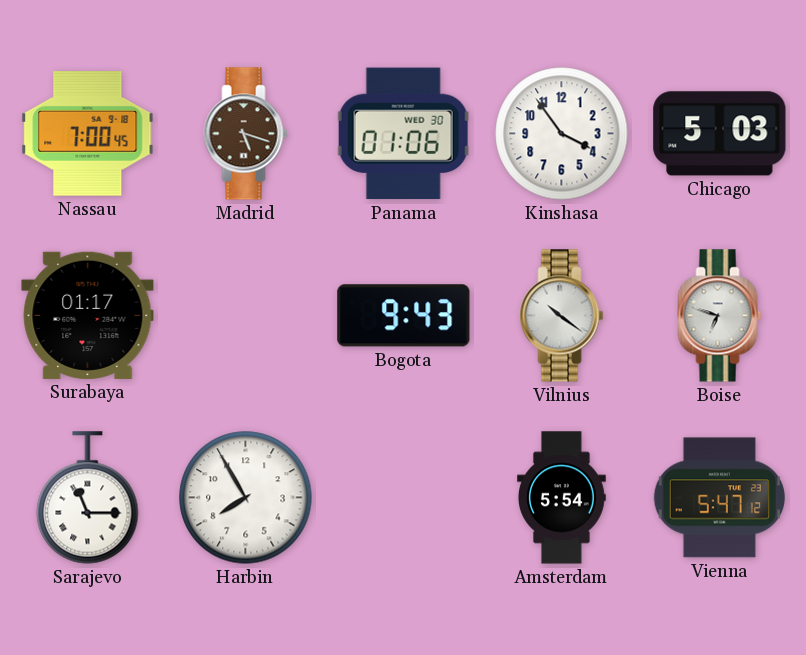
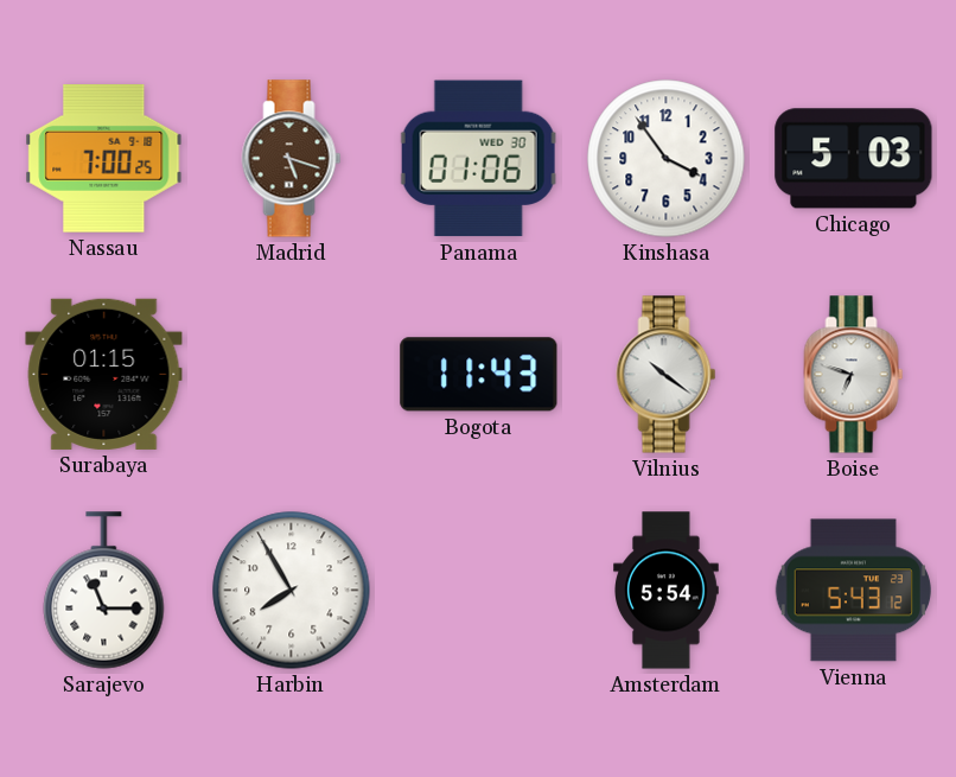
Nassau: 7:00:45 -> 7:00:25 (104, 159)
Surabaya: 01:17 -> 01:15 (104, 374)
Bogota: 9:43 -> 11:43 (479, 375)
Vienna: 5:47 -> 5:43 (853, 591)
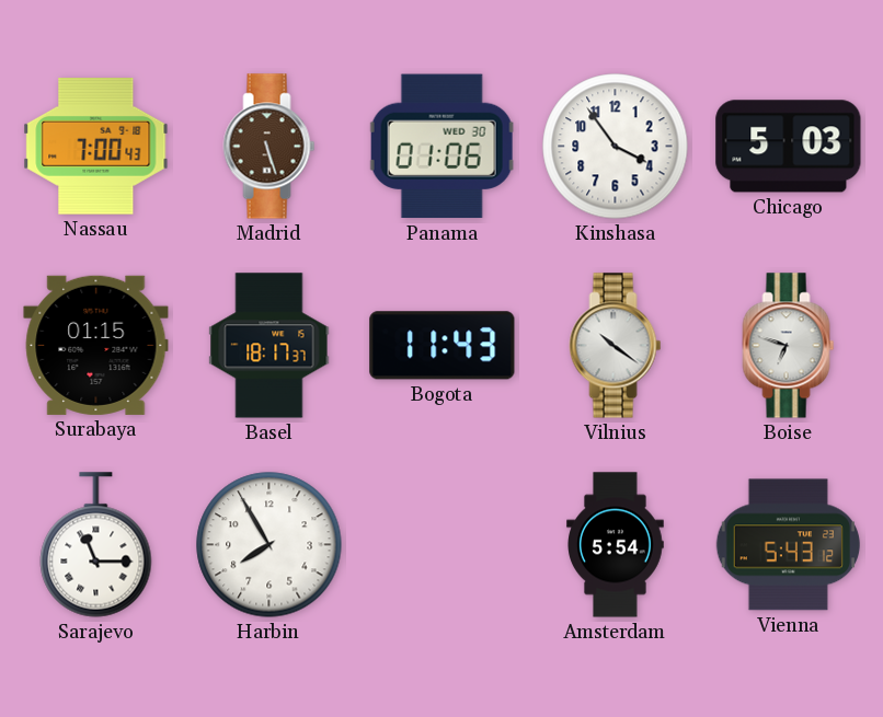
Nassau: 7:00:25 -> 7:00:43 (96, 147)
Madrid: 5:18 -> 5:27 (270, 147)
Basel: none -> 18:17 (270, 346)
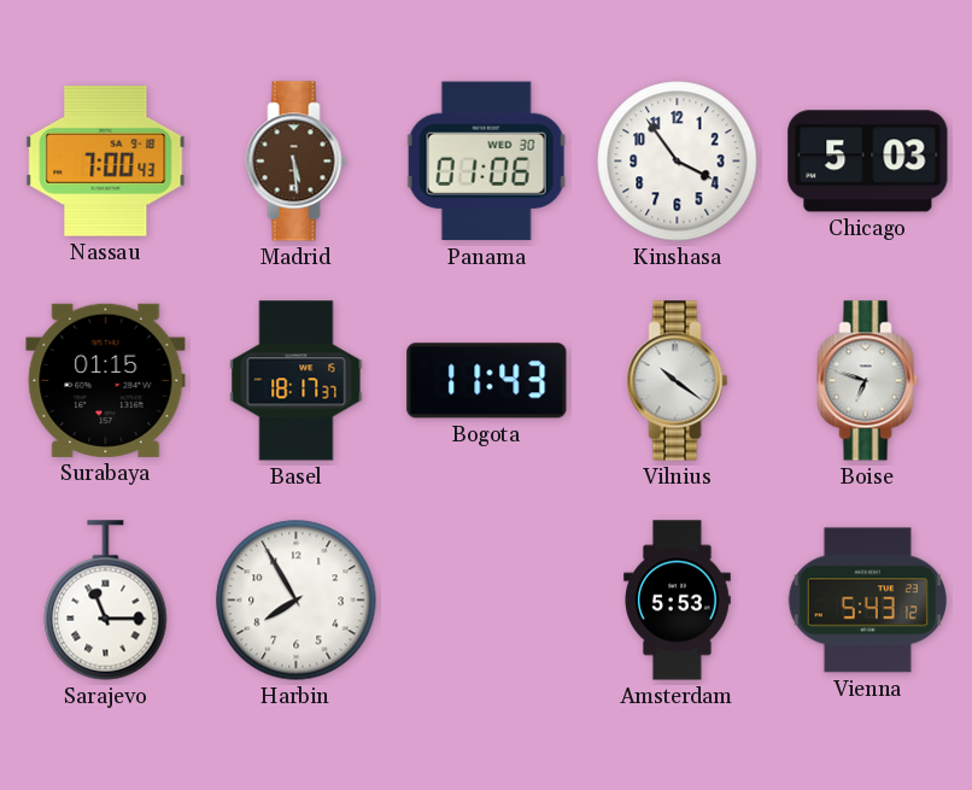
Madrid: 5:27 -> 5:29 (297, 162)
Amsterdam: 5:54 -> 5:53 (678, 601)
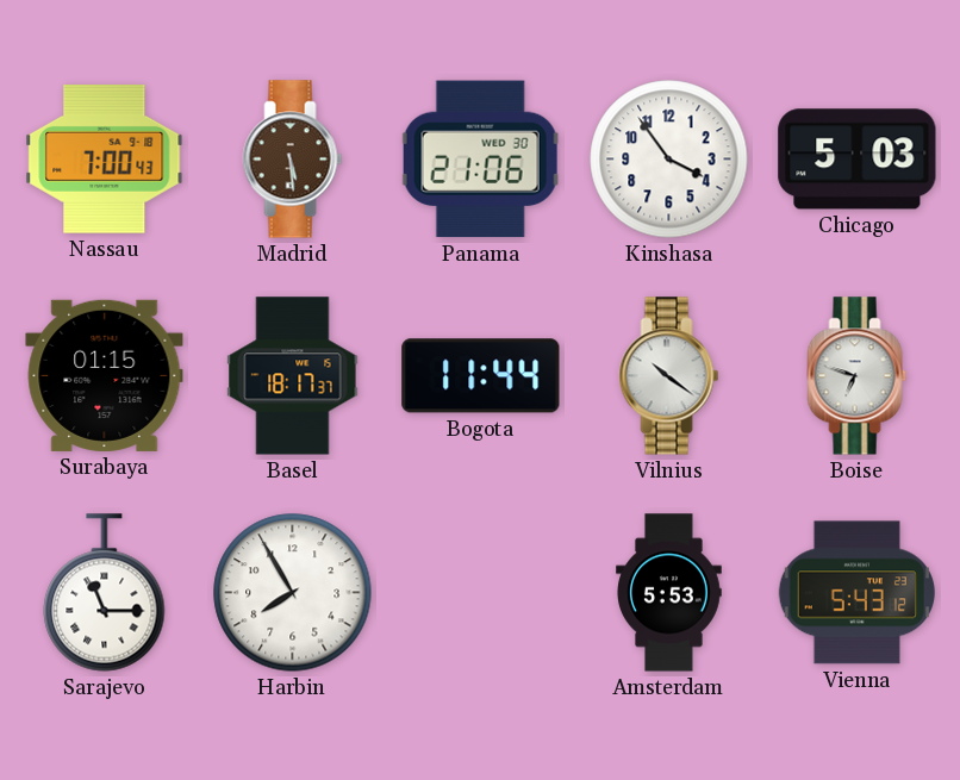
Panama: 01:06 -> 21:06 (480, 160)
Bogota: 11:43 -> 11:44 (481, 376)
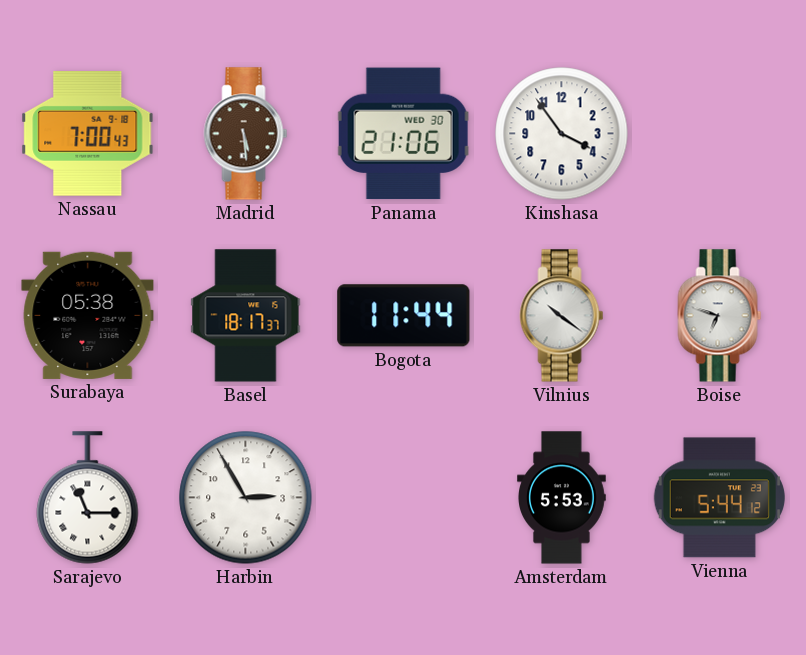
Chicago: 5:03 -> none (858, 160)
Surabaya: 01:15 -> 05:38 (88, 315)
Harbin: 7:55 -> 2:55 (246, 498)
Vienna: 5:43 -> 5:44 (719, 498)
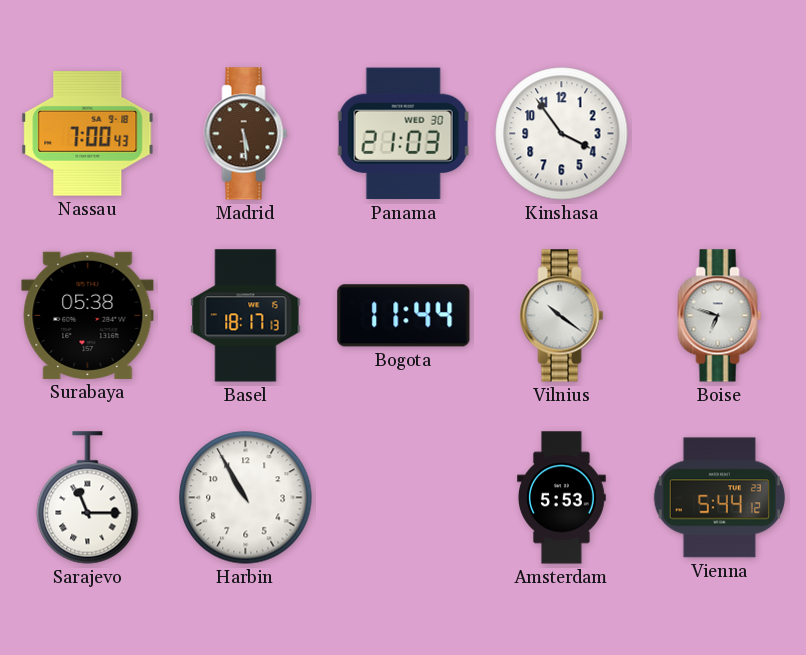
Panama: 21:06 -> 21:03 (403, 134)
Basel: 18:17:37 -> 18:17:13 (246, 316)
Harbin: 2:55 -> 10:55 (246, 498)
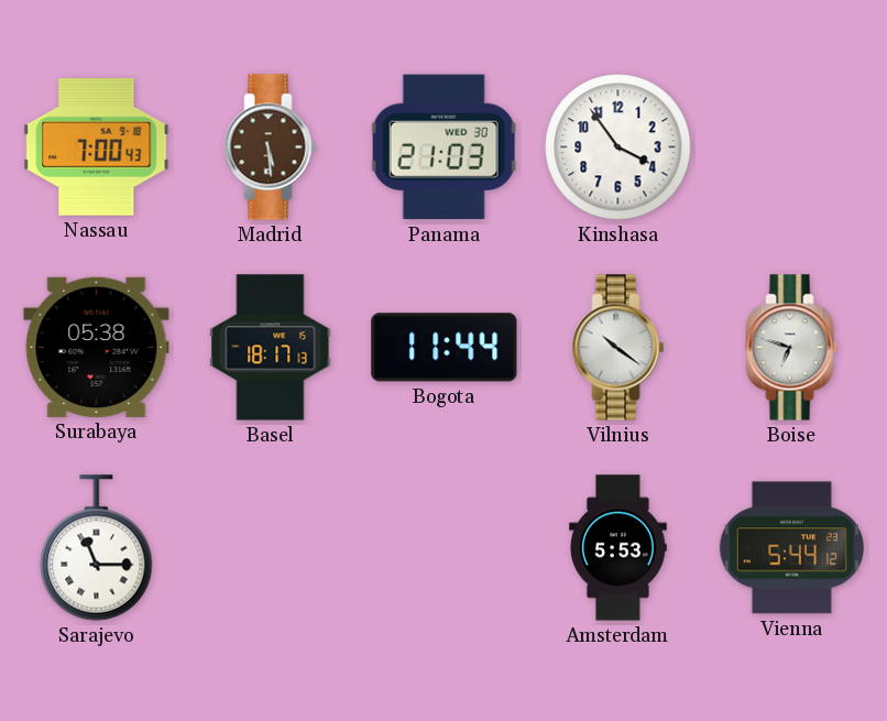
Harbin: 10:55 -> none (246, 498)
